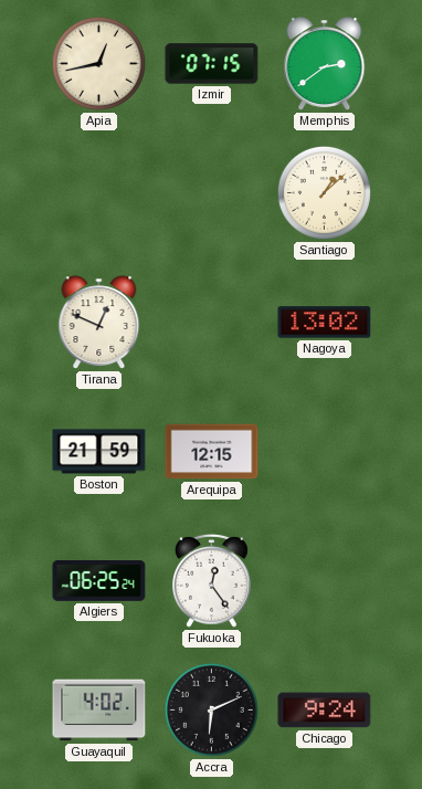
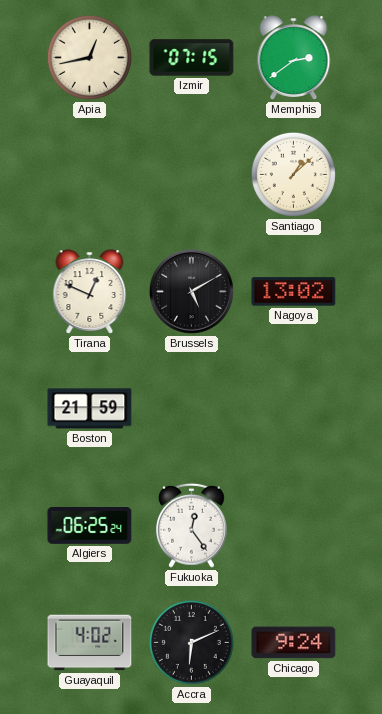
Brussels: none -> 5:10 (191, 291)
Arequipa: 12:15 -> none (212, 452)
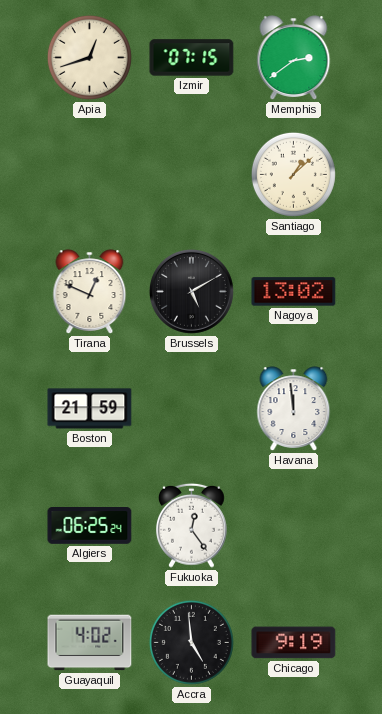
Apia: 12:43 -> 12:42 (89, 57)
Havana: none -> 11:59 (294, 409)
Accra: 6:11 -> 4:59 (191, 642)
Chicago: 9:24 -> 9:19 (294, 643)
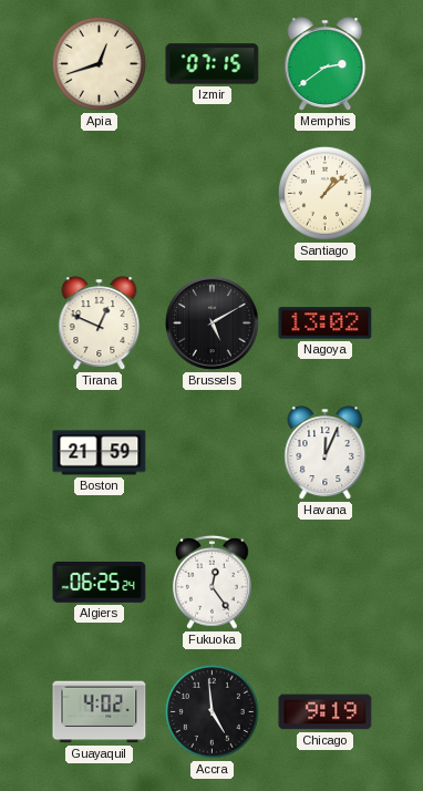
Havana: 11:59 -> 12:04 (326, 453)
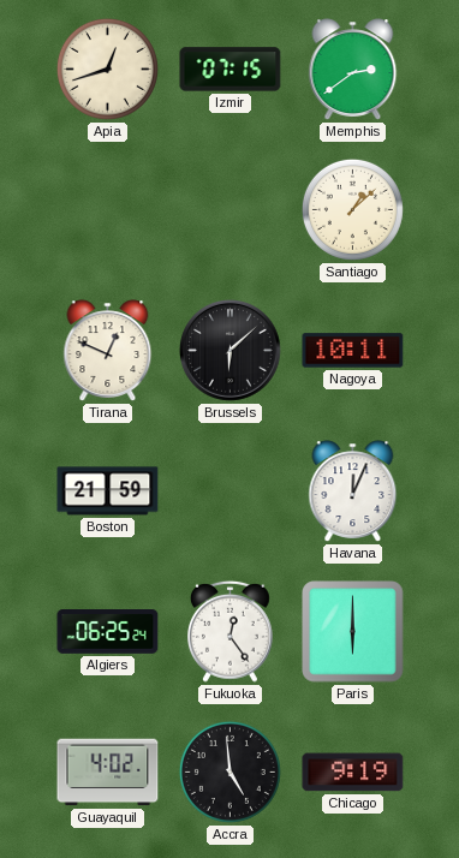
Brussels: 5:10 -> 6:08 (229, 350)
Nagoya: 13:02 -> 10:11 (353, 351)
Paris: none -> 6:00 (353, 632)
